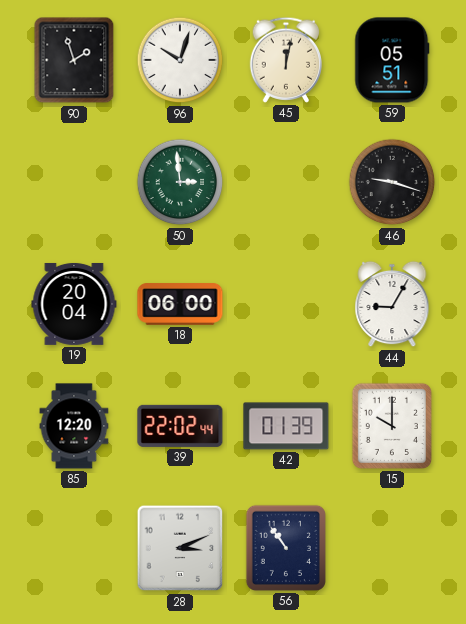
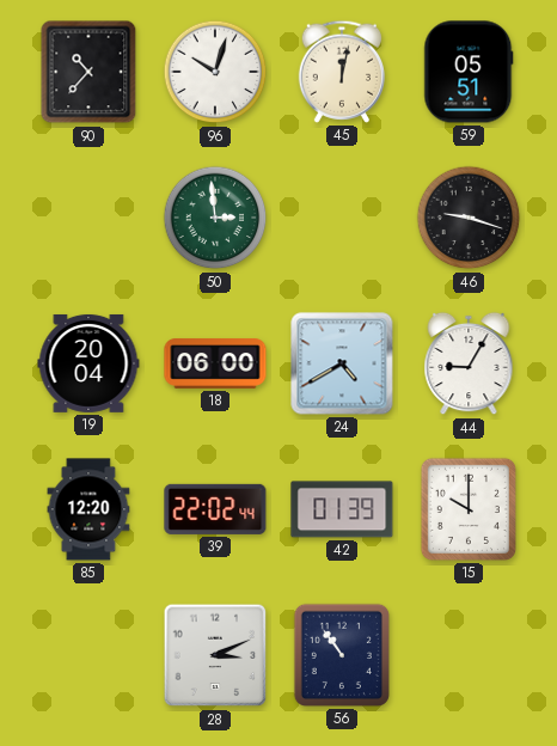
90: 1:57 -> 10:37 (88, 72)
24: none -> 4:40 (342, 363)
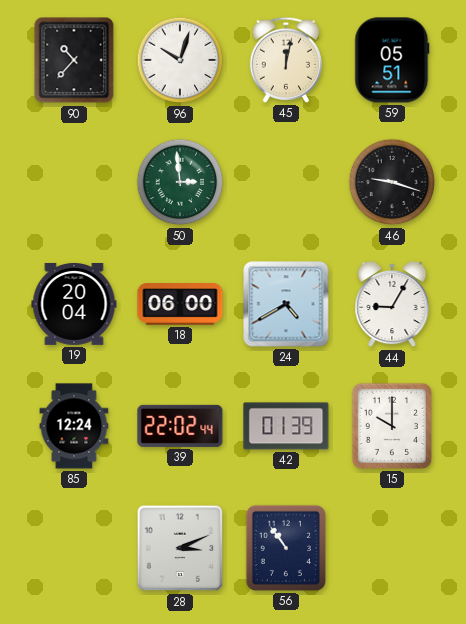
85: 12:20 -> 12:24 (74, 426)
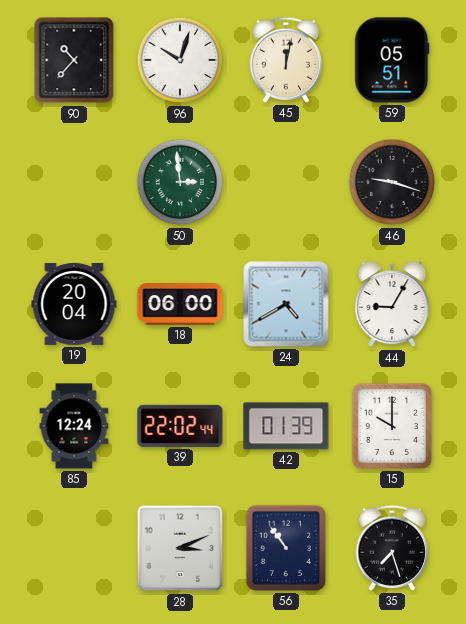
35: none -> 7:27 (391, 548)
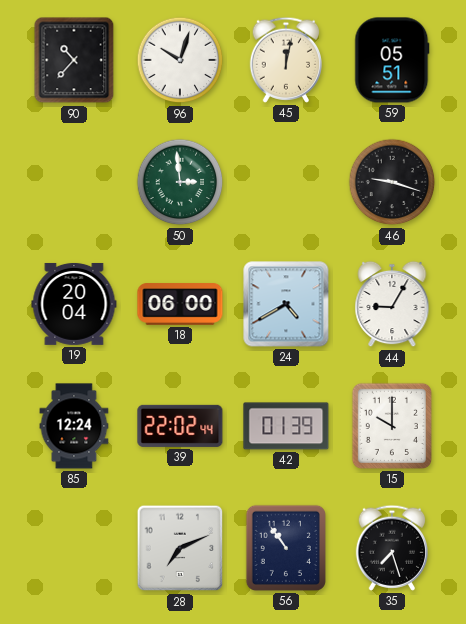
28: 3:11 -> 7:11 (180, 548)
